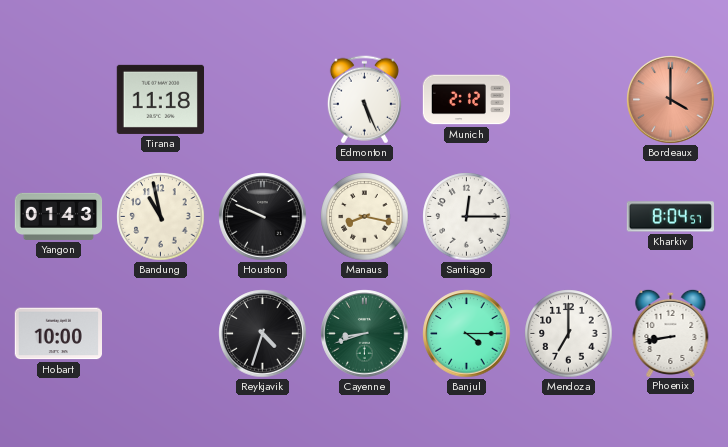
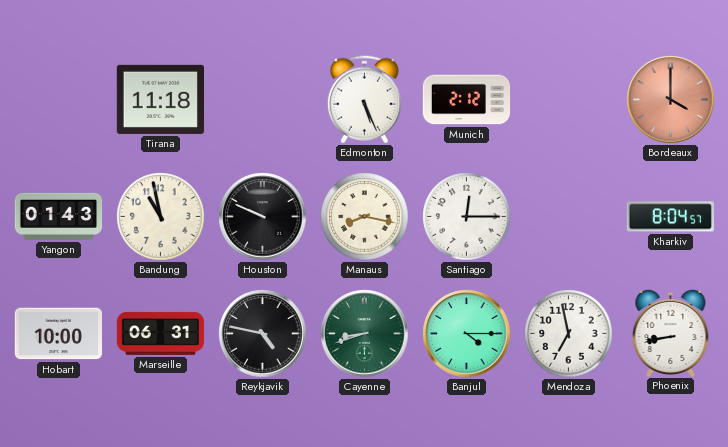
Marseille: none -> 06:31 (160, 333)
Reykjavik: 4:33 -> 4:47 (263, 334)
Mendoza: 7:00 -> 6:58 (569, 334)
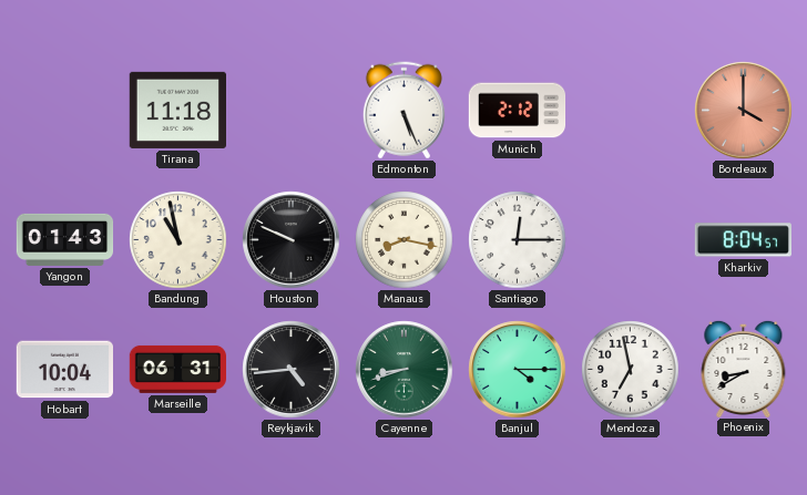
Hobart: 10:00 -> 10:04 (64, 370)
Reykjavik: 4:47 -> 4:44 (292, 370)
Phoenix: 8:43 -> 8:40 (744, 368)
